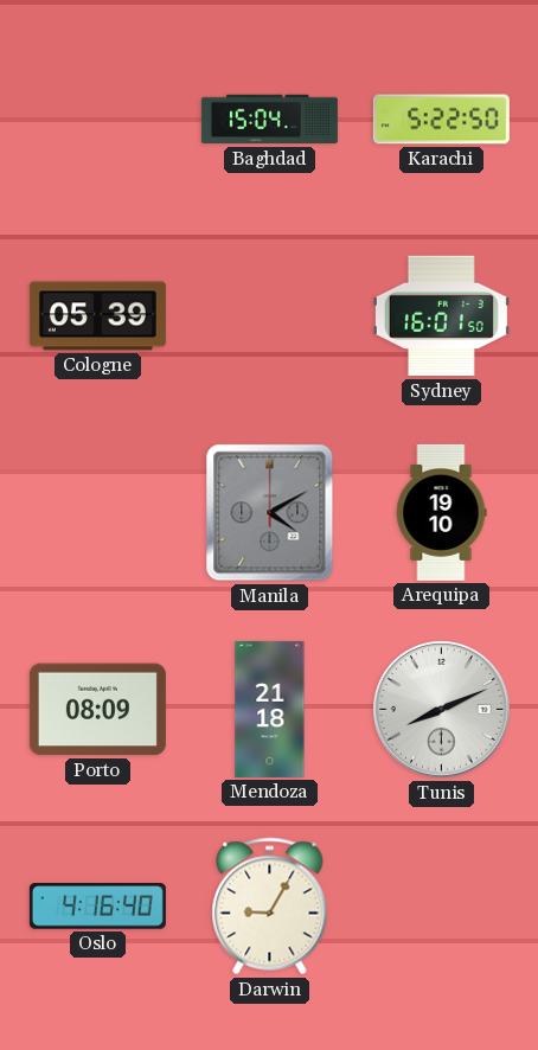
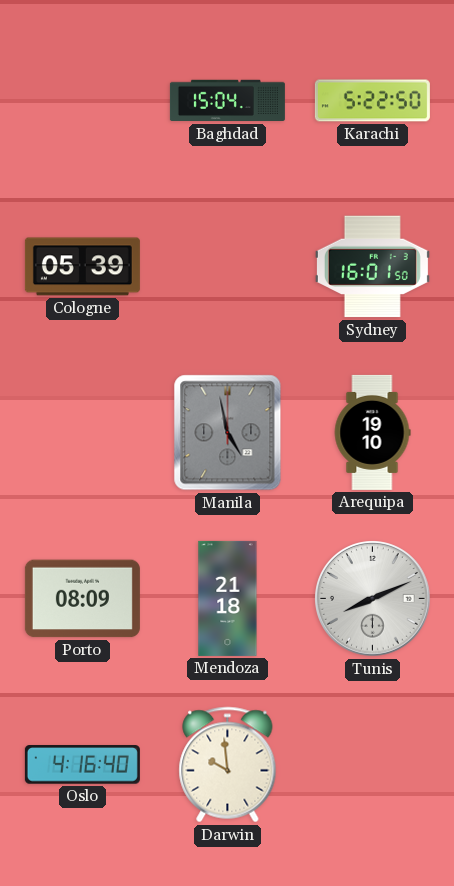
Manila: 4:10 -> 4:58 (228, 433)
Darwin: 9:05 -> 9:59 (228, 765)
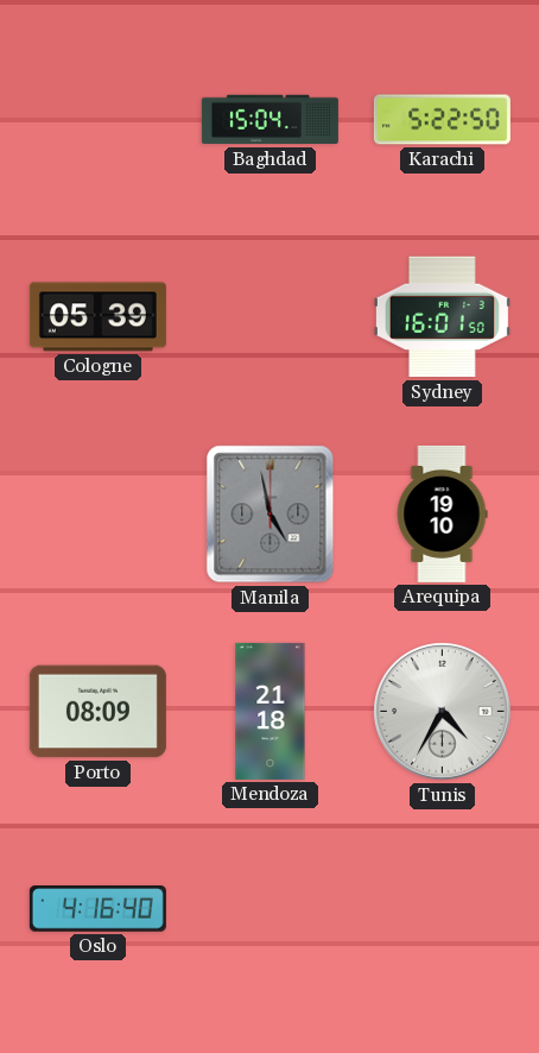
Tunis: 8:11 -> 4:35 (443, 712)
Darwin: 9:59 -> none (228, 765)
